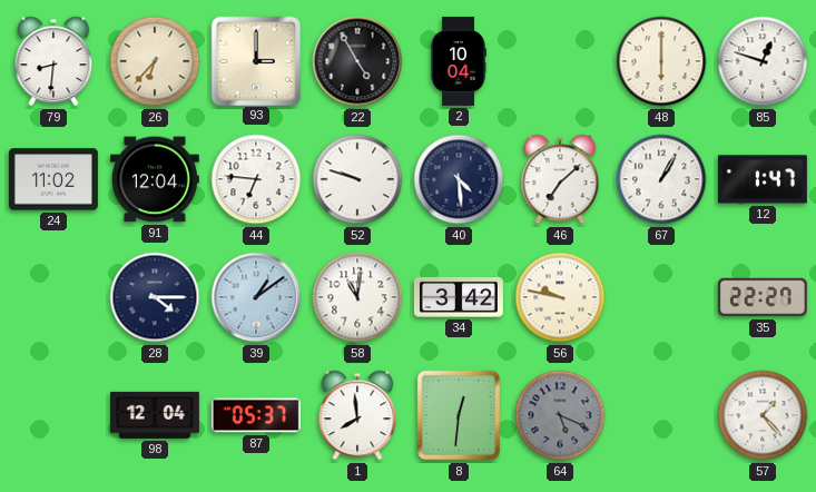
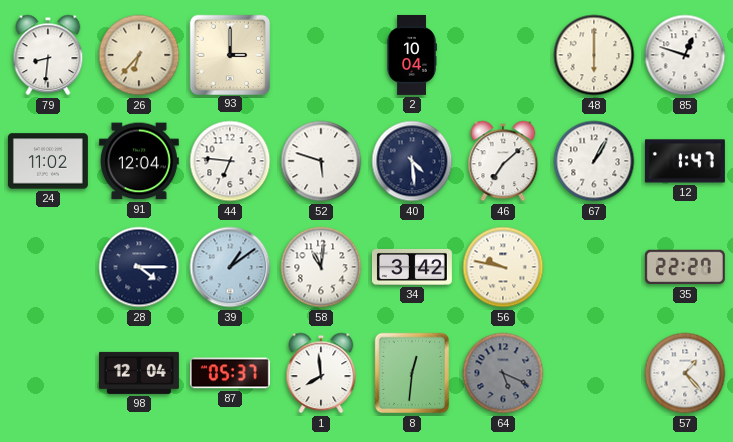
22: 4:55 -> none (357, 61)
52: 9:48 -> 5:48 (321, 161)
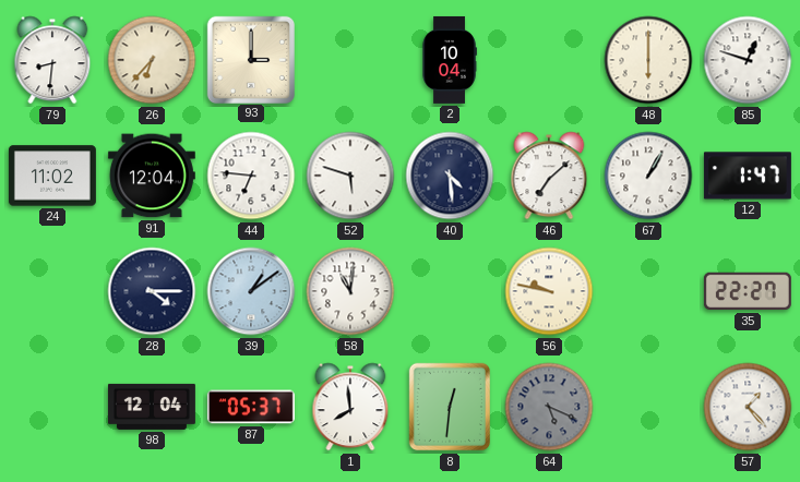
34: 3:42 -> none (412, 267)
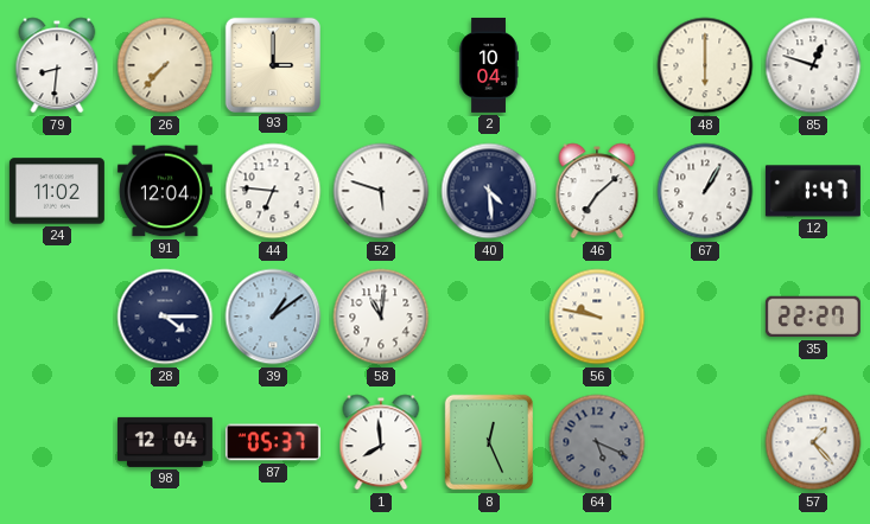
26: 6:37 -> 7:37 (165, 65)
8: 12:31 -> 12:26 (489, 442)
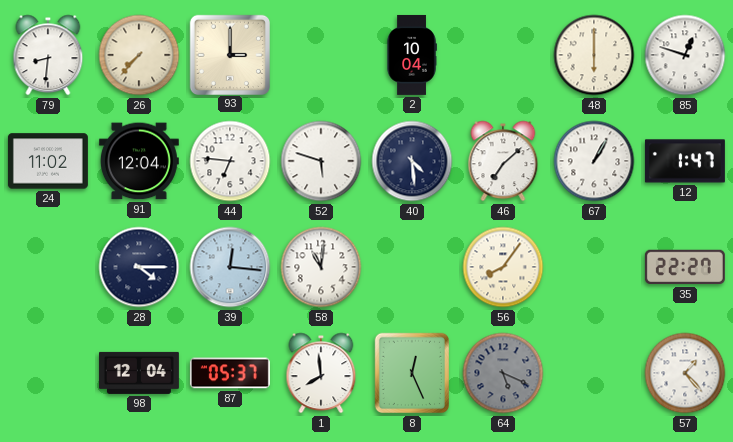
39: 1:09 -> 12:16 (230, 267)
56: 9:47 -> 8:06 (503, 267)
